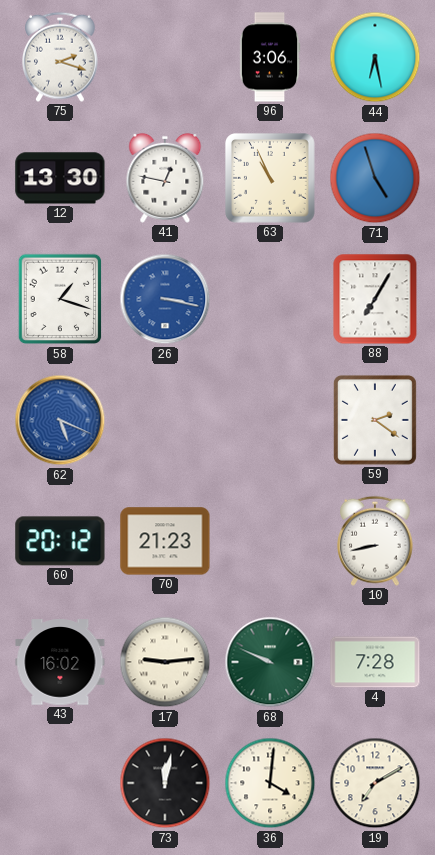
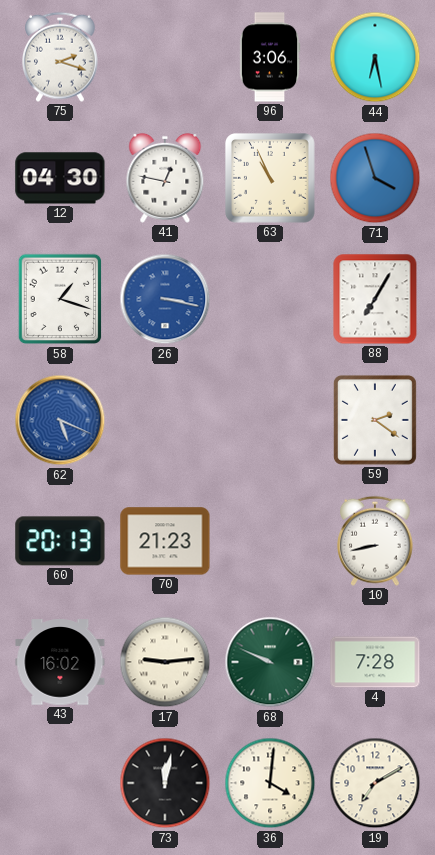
12: 13:30 -> 04:30 (60, 178)
71: 4:57 -> 3:57 (375, 178)
60: 20:12 -> 20:13 (60, 541)
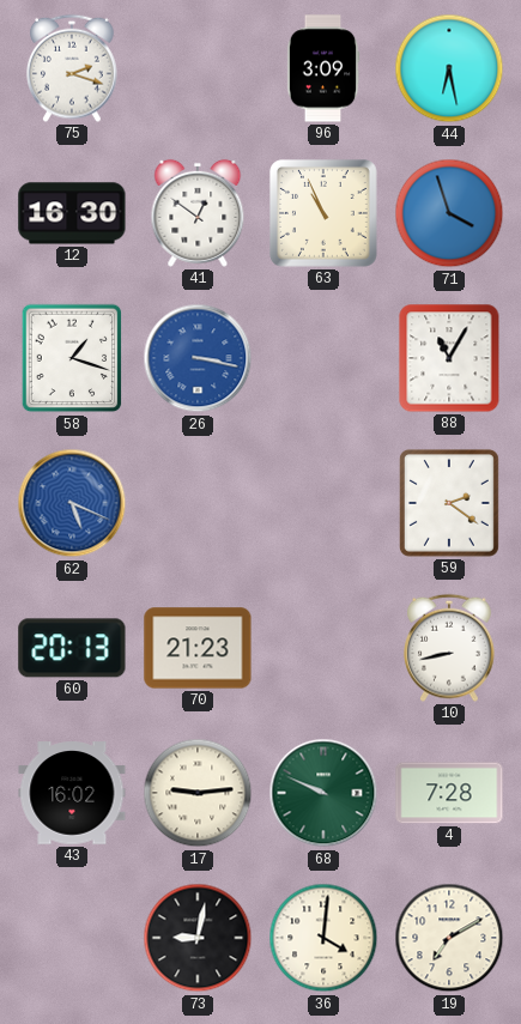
96: 3:06 -> 3:09 (323, 68)
12: 04:30 -> 16:30 (72, 213)
41: 12:47 -> 12:51 (198, 213)
88: 7:05 -> 11:05 (449, 358)
73: 12:02 -> 9:02 (198, 938)
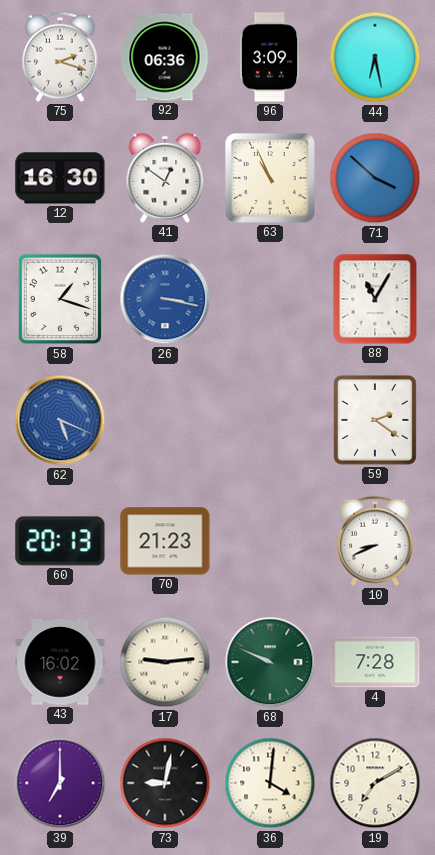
92: none -> 06:36 (165, 57)
71: 3:57 -> 3:52 (375, 178)
10: 8:43 -> 8:41 (376, 541)
39: none -> 7:00 (60, 783)
